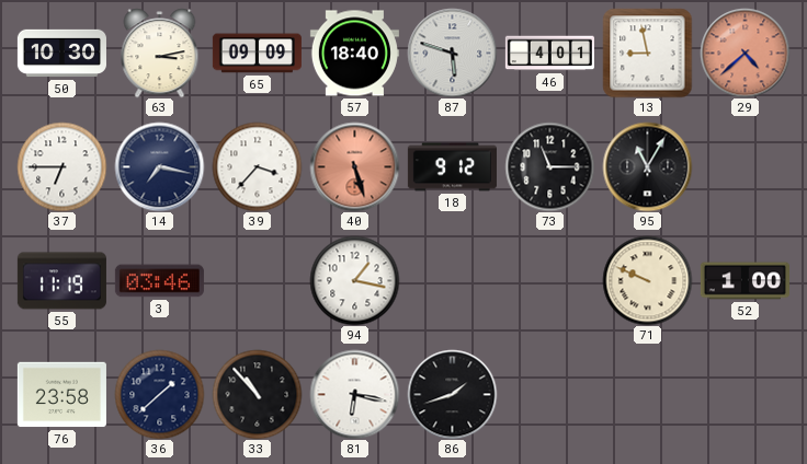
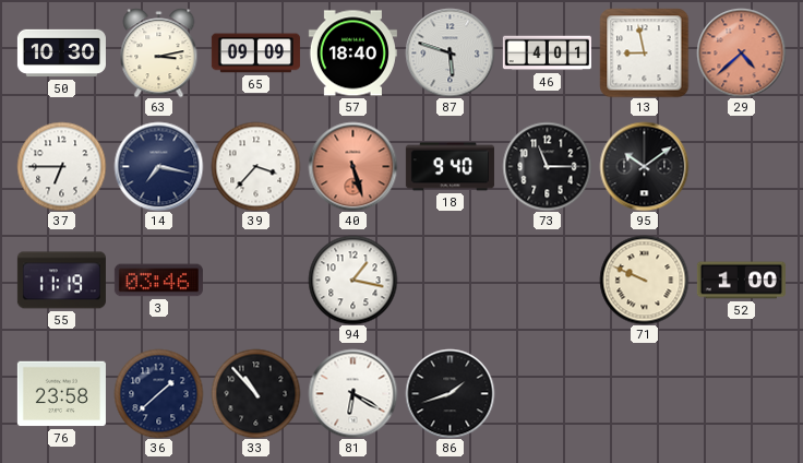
18: 9:12 -> 9:40 (450, 167)
95: 11:05 -> 10:09 (644, 166)
81: 6:17 -> 6:20 (352, 393)
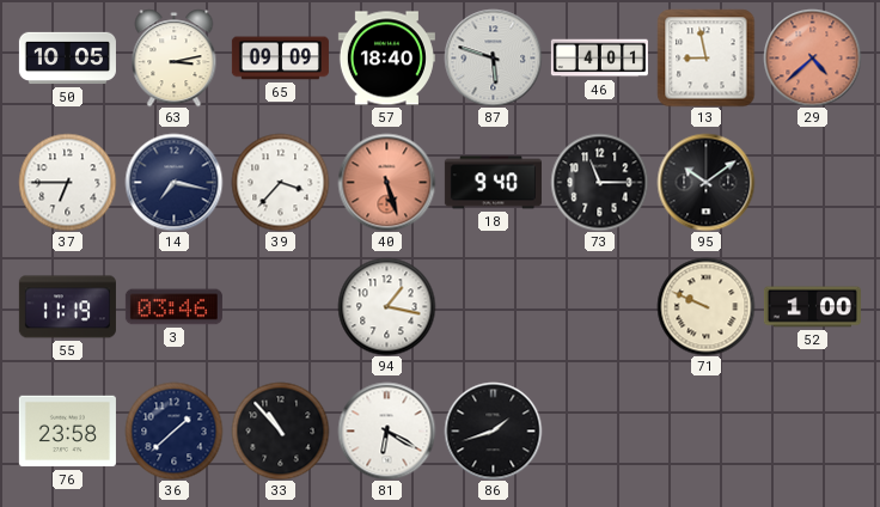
50: 10:30 -> 10:05 (67, 59)
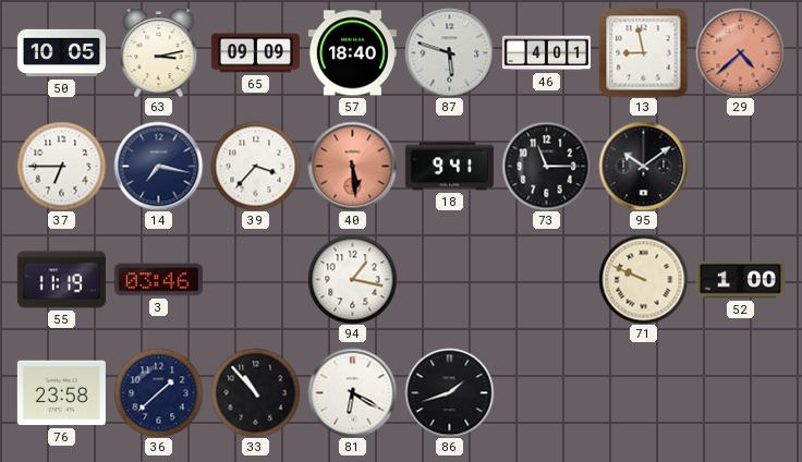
40: 5:27 -> 5:29 (352, 166)
18: 9:40 -> 9:41 (449, 167)
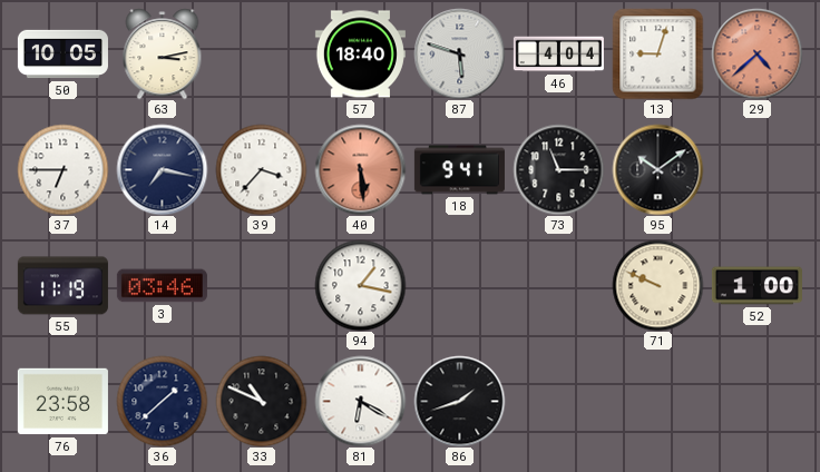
65: 09:09 -> none (255, 53)
46: 4:01 -> 4:04 (558, 55)
13: 8:58 -> 9:03 (657, 53)
33: 10:53 -> 10:49 (261, 401)
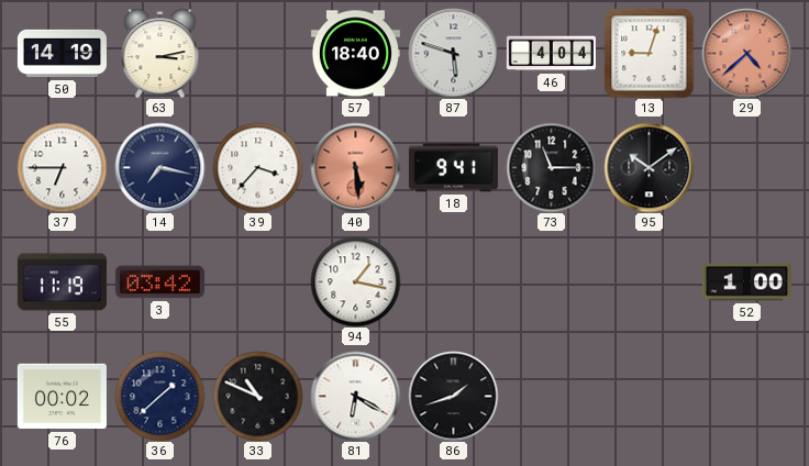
50: 10:05 -> 14:19 (62, 54)
3: 03:46 -> 03:42 (159, 282)
71: 9:49 -> none (657, 285)
76: 23:58 -> 00:02 (62, 397)
